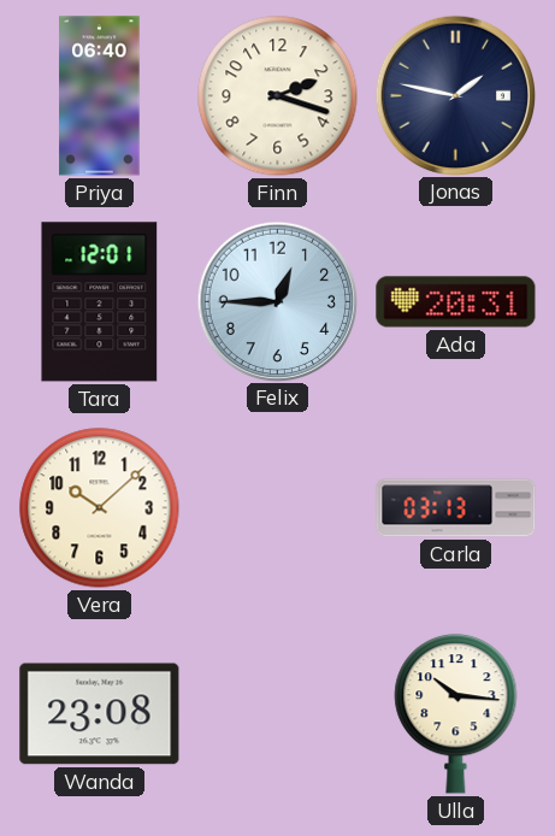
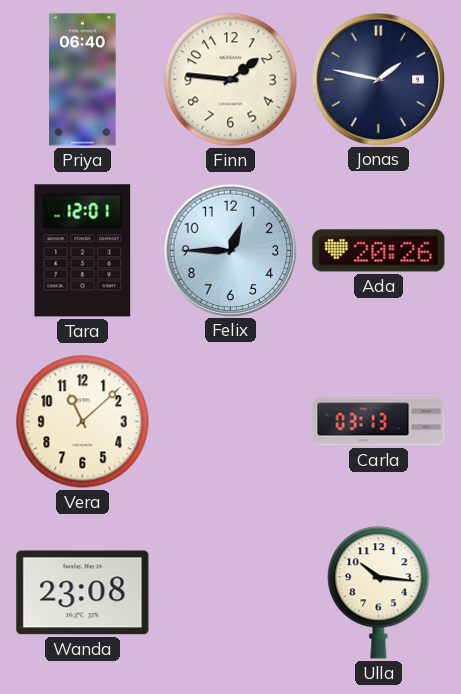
Finn: 2:18 -> 1:46 (231, 80)
Ada: 20:31 -> 20:26 (379, 251)
Vera: 10:08 -> 11:08 (83, 422)
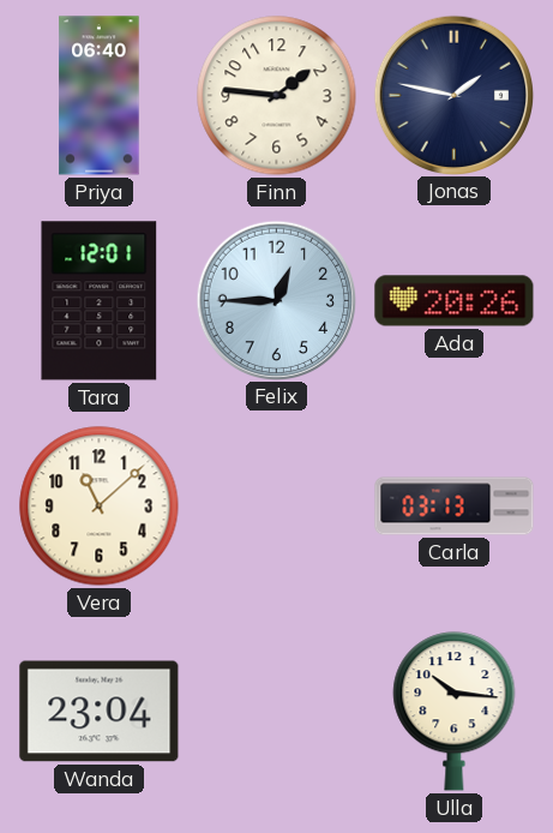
Wanda: 23:08 -> 23:04 (100, 712)
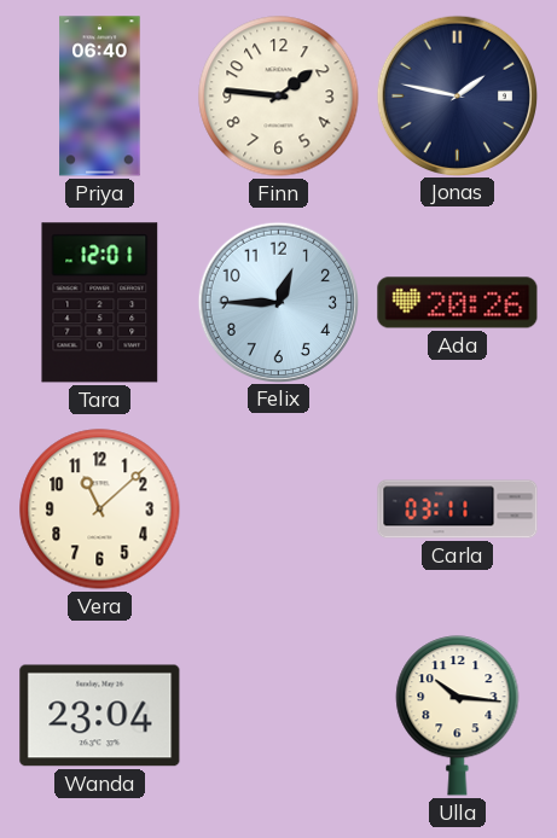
Carla: 03:13 -> 03:11 (458, 510)
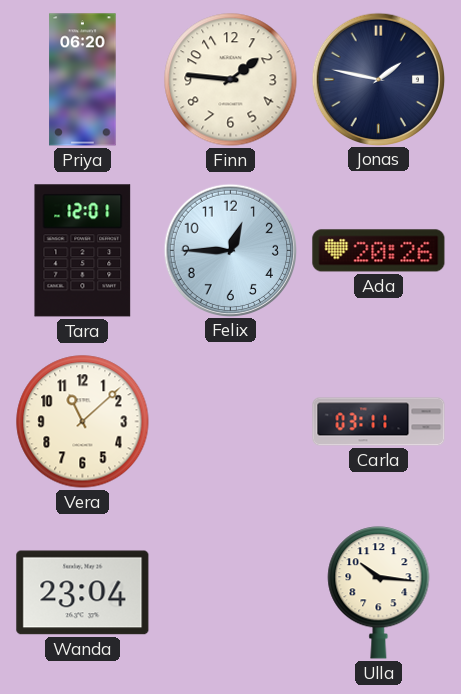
Priya: 06:40 -> 06:20 (83, 80)
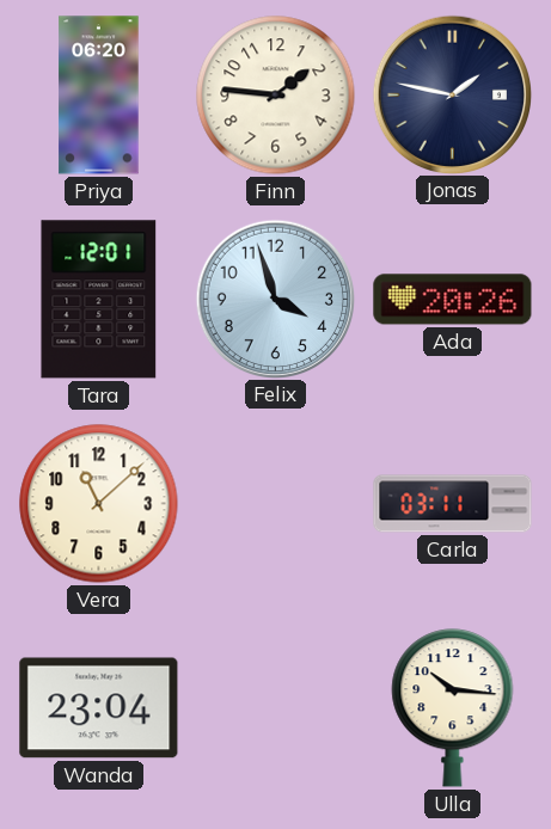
Felix: 12:45 -> 3:57 (275, 299)
